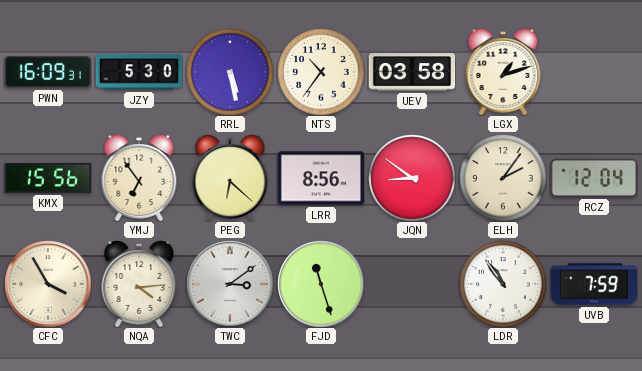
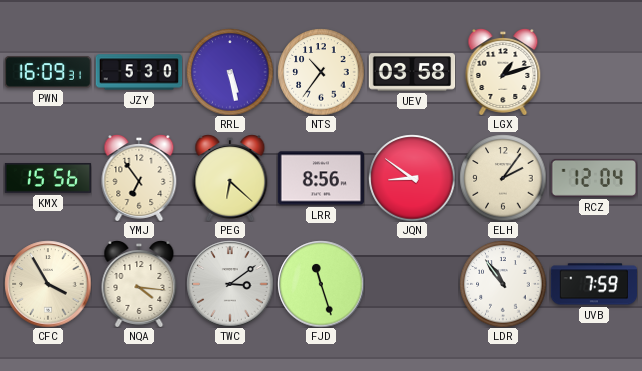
NQA: 4:14 -> 4:16 (139, 284)
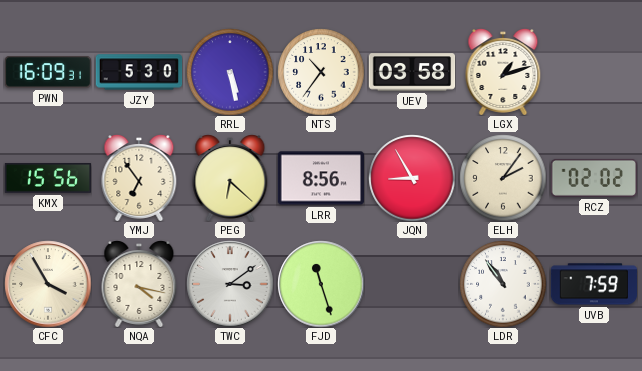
JQN: 8:51 -> 8:55 (412, 178)
RCZ: 12:04 -> 02:02 (593, 178)
NQA: 4:16 -> 4:17 (139, 284)
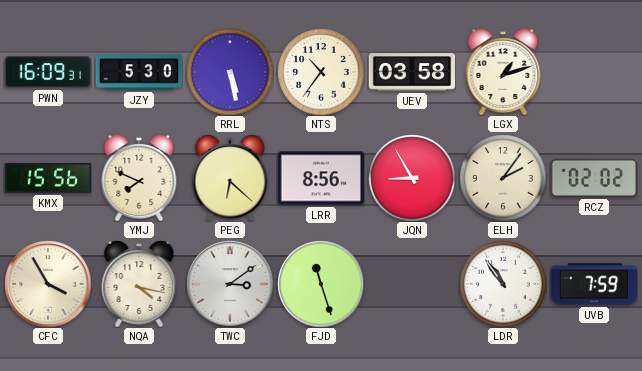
YMJ: 6:54 -> 7:49 (139, 178)
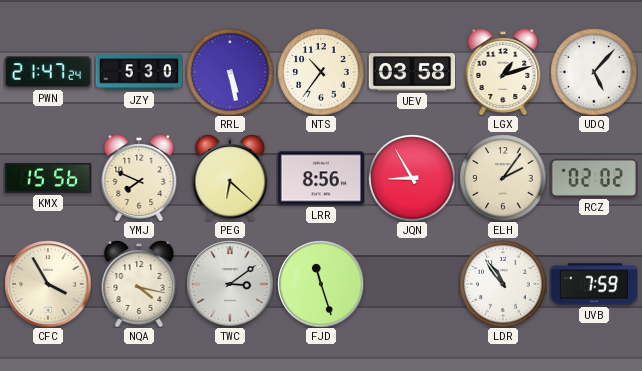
PWN: 16:09 -> 21:47 (47, 72)
UDQ: none -> 5:07 (594, 72)
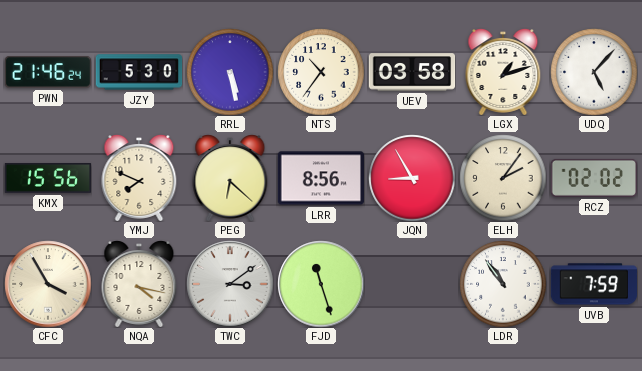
PWN: 21:47 -> 21:46 (47, 72)
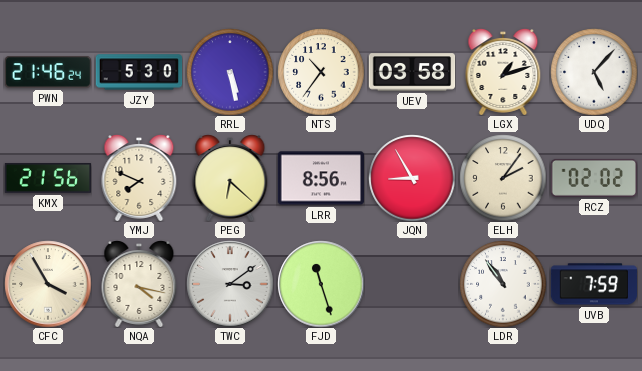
KMX: 15:56 -> 21:56 (48, 179)
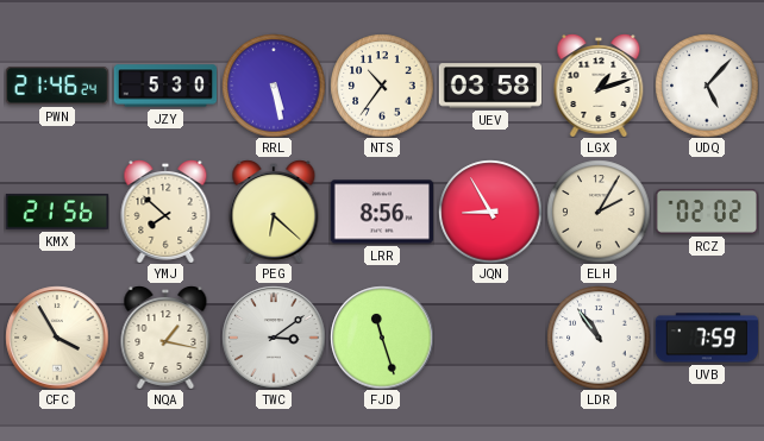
YMJ: 7:49 -> 7:52 (165, 212)
ELH: 2:06 -> 2:05 (599, 212)
NQA: 4:17 -> 1:17 (165, 338)
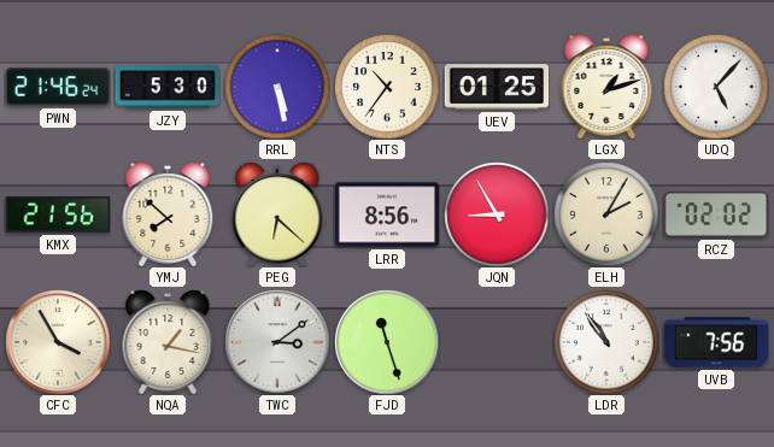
UEV: 03:58 -> 01:25 (497, 87)
UVB: 7:59 -> 7:56 (715, 342)
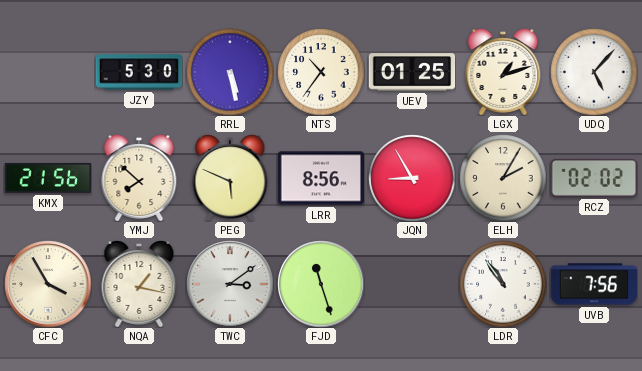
PWN: 21:46 -> none (57, 87)
PEG: 6:22 -> 5:49 (230, 178)
